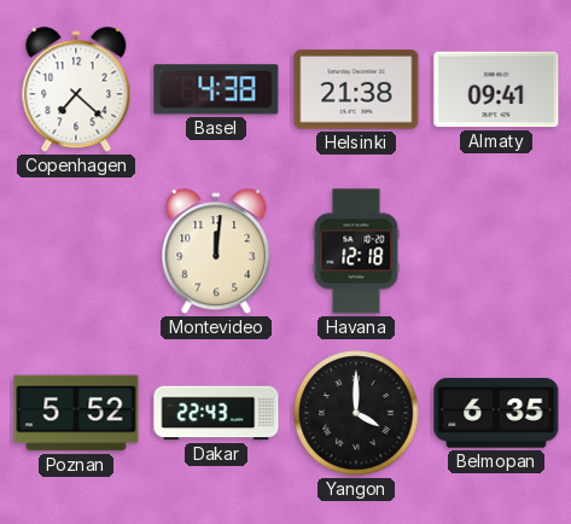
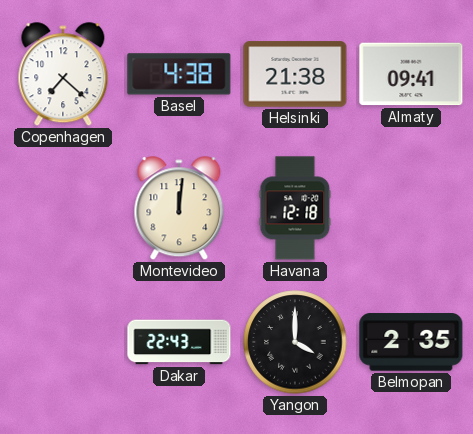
Poznan: 5:52 -> none (76, 413)
Belmopan: 6:35 -> 2:35 (411, 342)
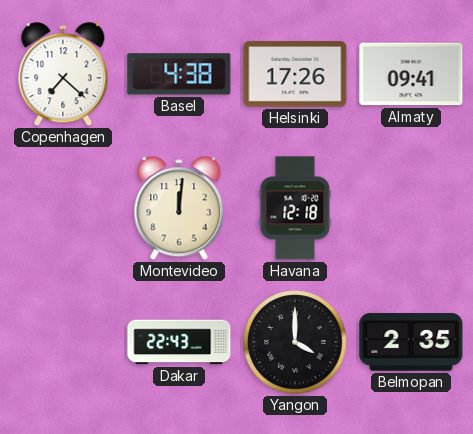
Helsinki: 21:38 -> 17:26 (295, 74)
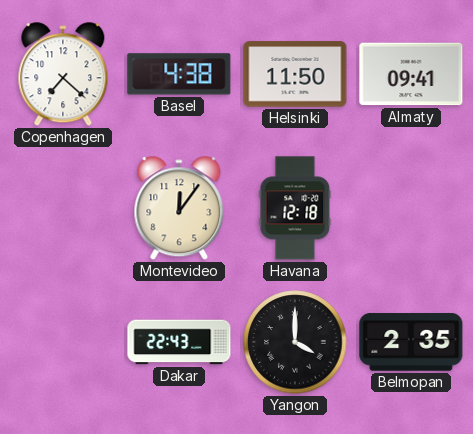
Helsinki: 17:26 -> 11:50 (295, 74)
Montevideo: 12:01 -> 12:06 (179, 209)
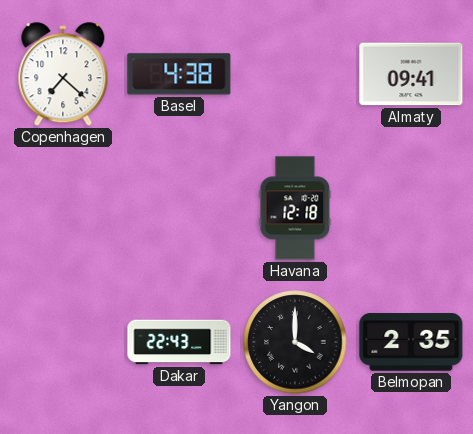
Helsinki: 11:50 -> none (295, 74)
Montevideo: 12:06 -> none (179, 209)
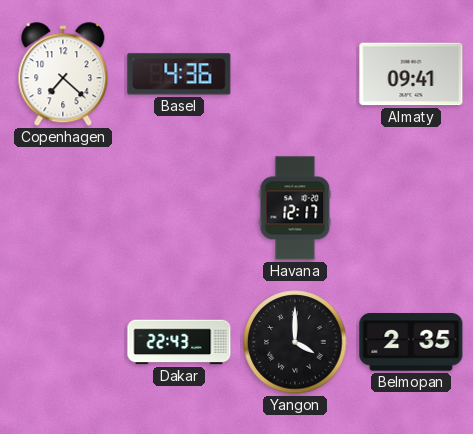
Basel: 4:38 -> 4:36 (179, 74)
Havana: 12:18 -> 12:17 (295, 208)
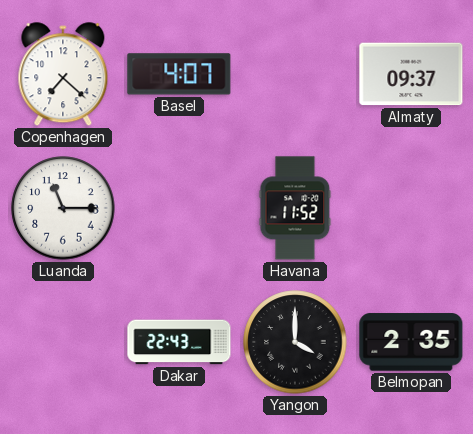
Basel: 4:36 -> 4:07 (179, 74)
Almaty: 09:41 -> 09:37 (411, 74)
Luanda: none -> 11:15 (63, 208)
Havana: 12:17 -> 11:52 (295, 208)
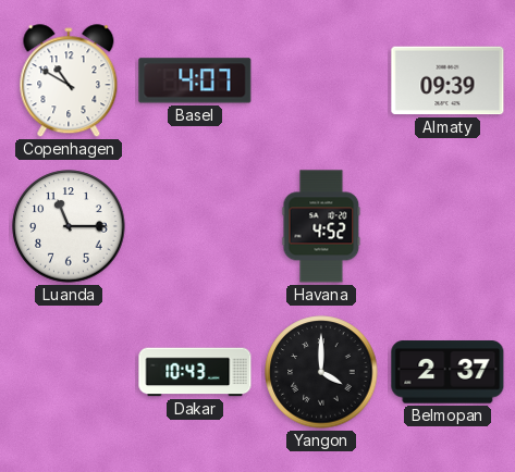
Copenhagen: 7:22 -> 10:50 (69, 82)
Almaty: 09:37 -> 09:39 (447, 80)
Havana: 11:52 -> 4:52 (321, 226)
Dakar: 22:43 -> 10:43 (195, 372)
Belmopan: 2:35 -> 2:37 (447, 372)
